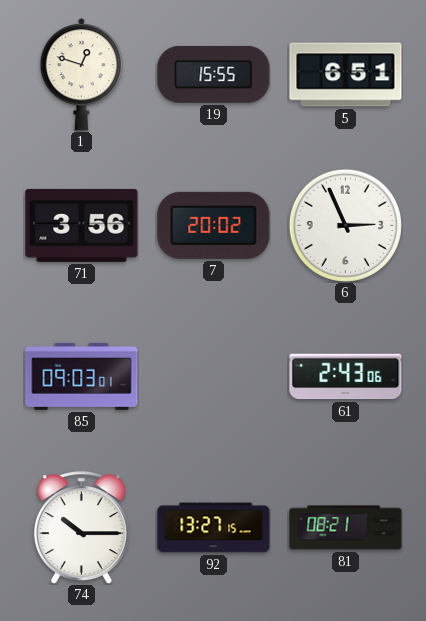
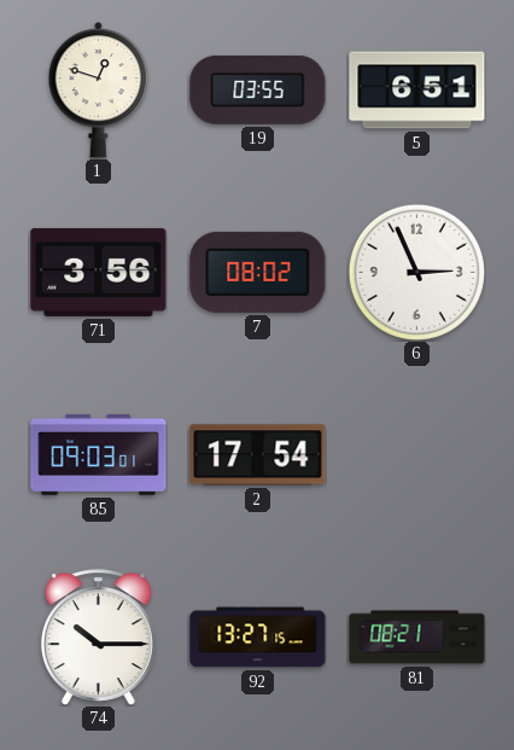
19: 15:55 -> 03:55 (258, 89)
7: 20:02 -> 08:02 (258, 272)
2: none -> 17:54 (258, 455)
61: 2:43 -> none (346, 377)
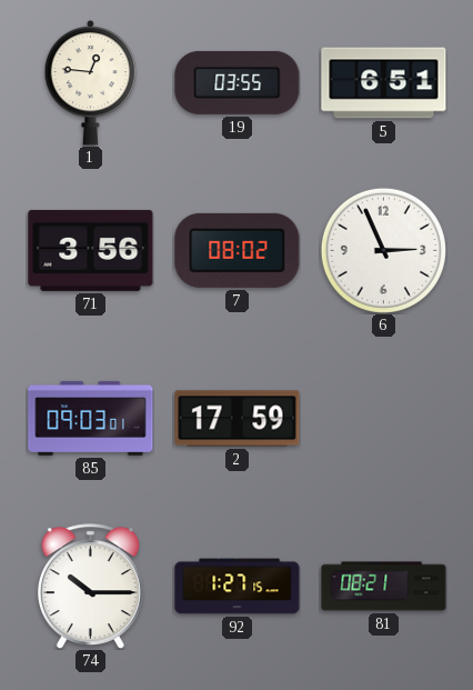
1: 12:48 -> 12:46 (91, 83)
2: 17:54 -> 17:59 (238, 419)
92: 13:27 -> 1:27 (238, 587)
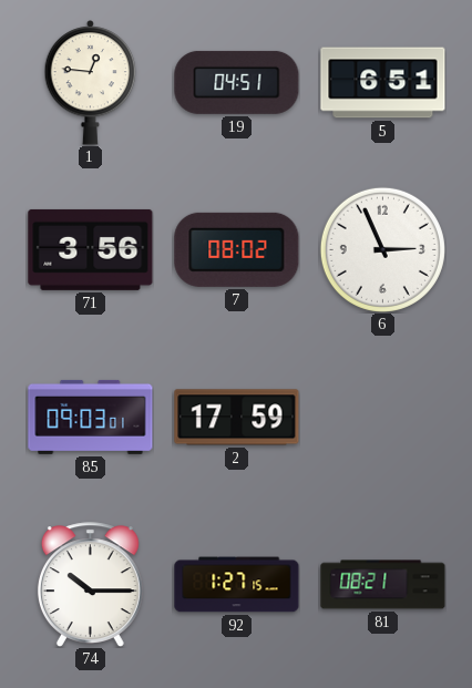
19: 03:55 -> 04:51 (237, 82)
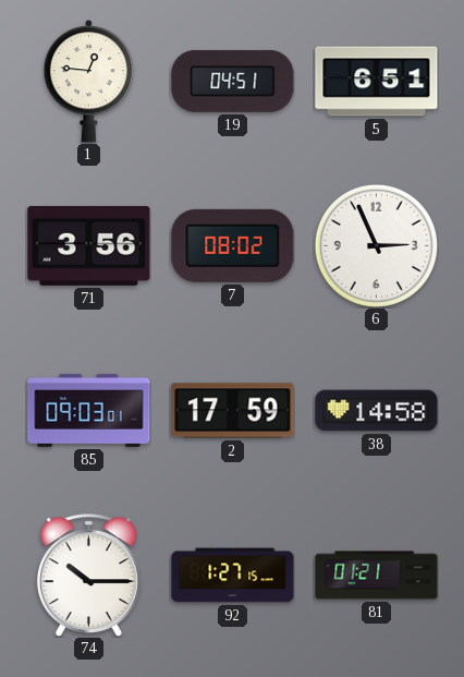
38: none -> 14:58 (377, 411)
81: 08:21 -> 01:21 (377, 576)
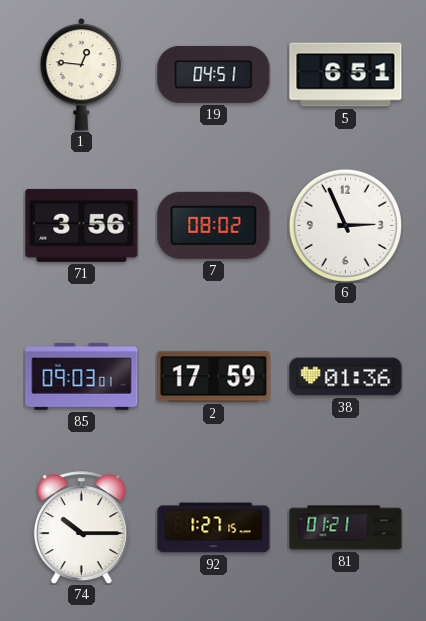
38: 14:58 -> 01:36 (346, 377)
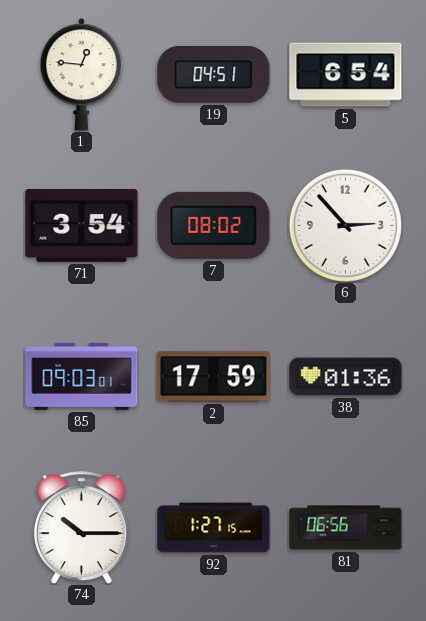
5: 6:51 -> 6:54 (346, 75)
71: 3:56 -> 3:54 (82, 225)
6: 2:56 -> 2:53 (345, 225)
81: 01:21 -> 06:56 (346, 528)
